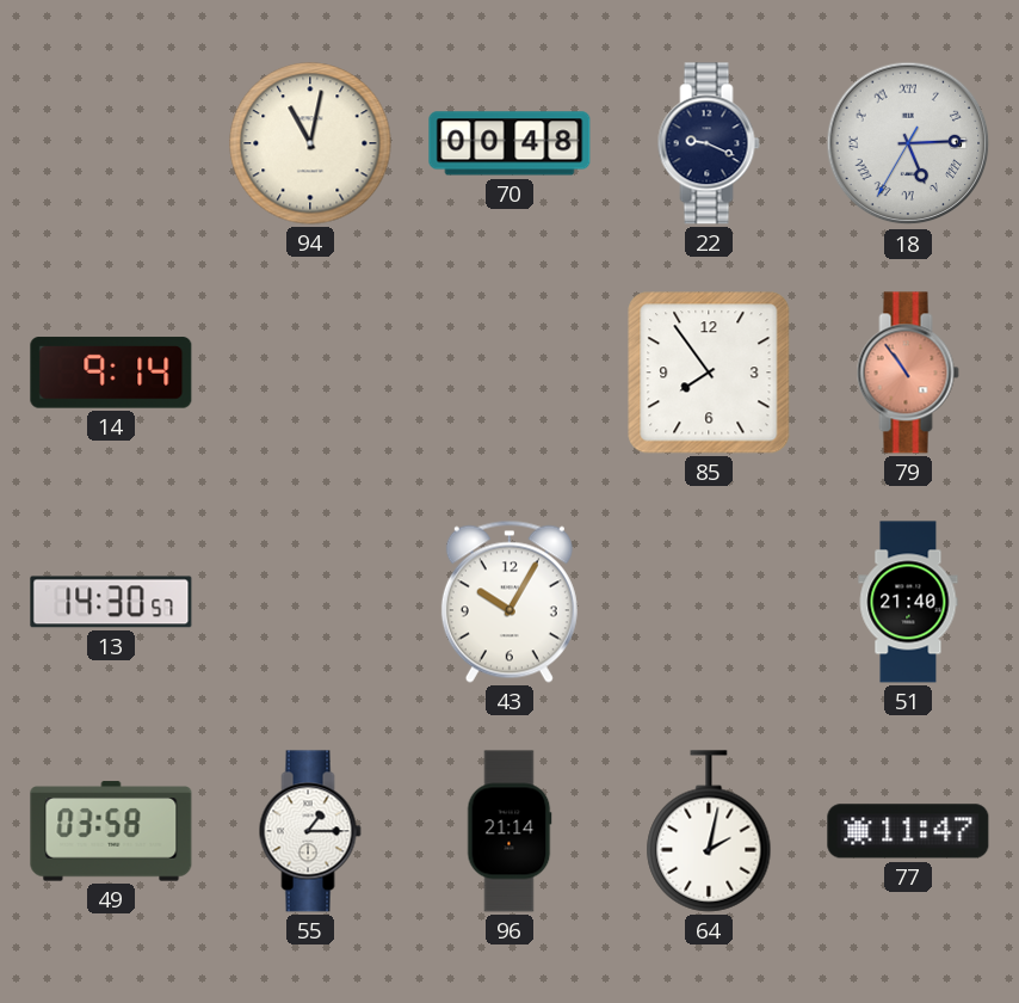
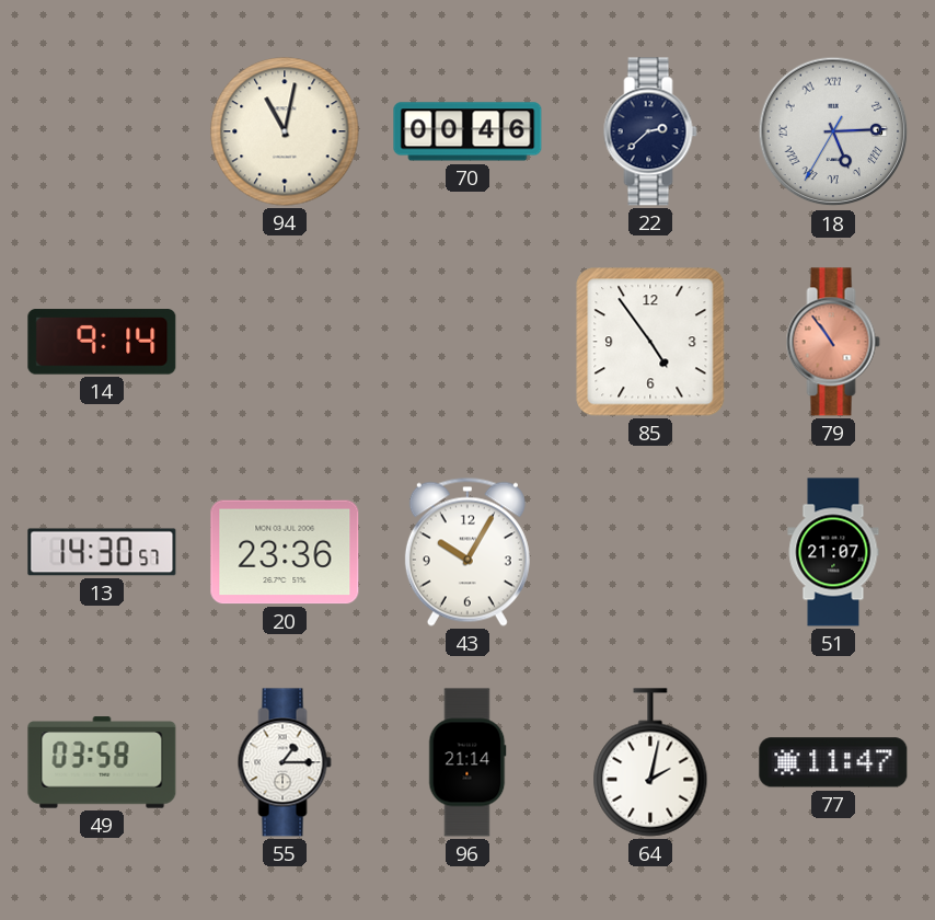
70: 00:48 -> 00:46 (467, 131)
22: 9:19 -> 2:38 (650, 131)
85: 7:54 -> 4:54 (650, 342)
20: none -> 23:36 (285, 552)
51: 21:40 -> 21:07 (833, 552)
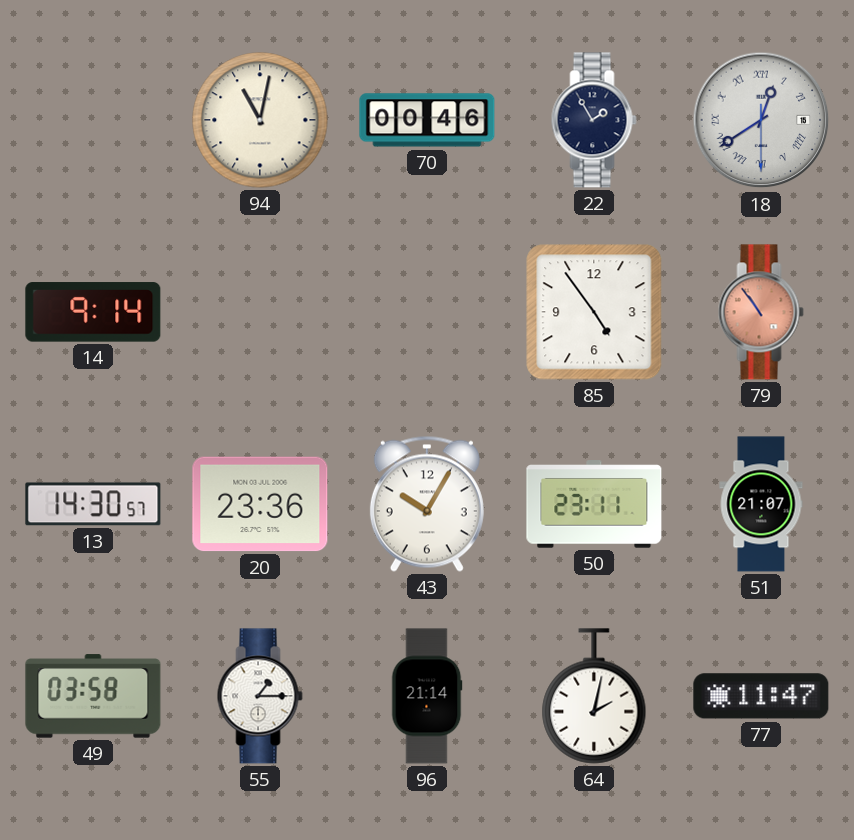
22: 2:38 -> 1:55 (594, 120)
18: 5:14 -> 12:39 (761, 120)
50: none -> 23:11 (594, 504)
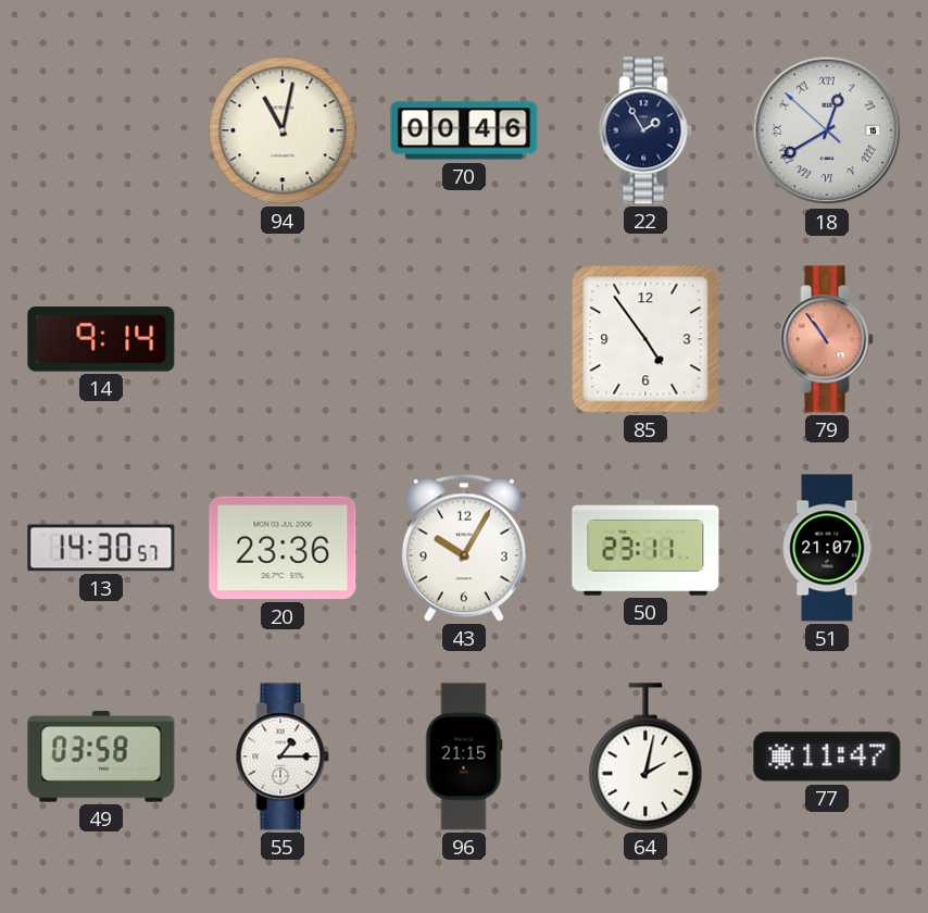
18: 12:39:30 -> 12:39:52 (827, 130)
96: 21:14 -> 21:15 (464, 756)
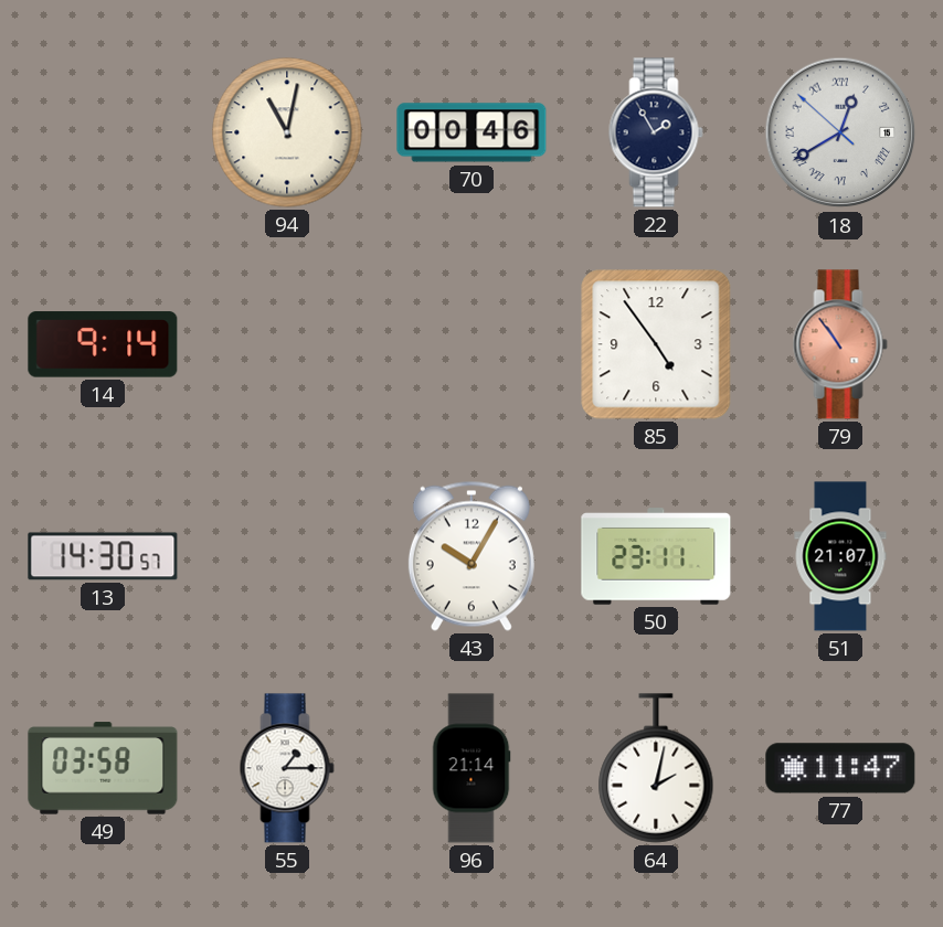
20: 23:36 -> none (283, 548)
96: 21:15 -> 21:14 (471, 768)
